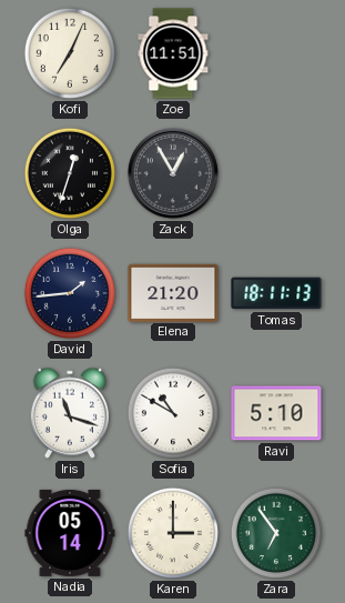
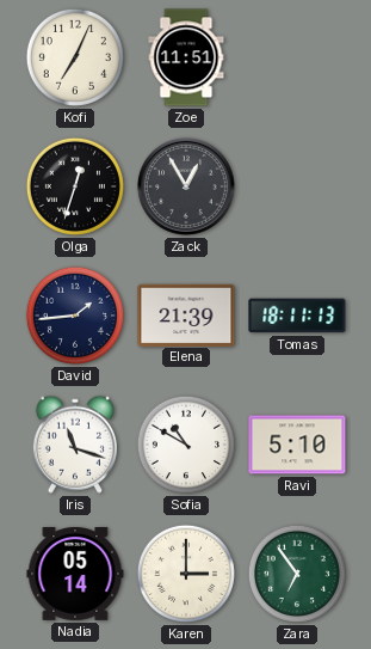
Elena: 21:20 -> 21:39 (186, 314)
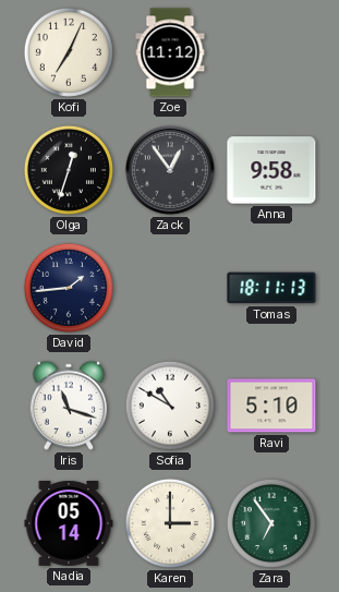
Zoe: 11:51 -> 11:12 (170, 52)
Zack: 12:55 -> 12:54 (170, 170)
Anna: none -> 9:58 (271, 170)
Elena: 21:39 -> none (186, 314)
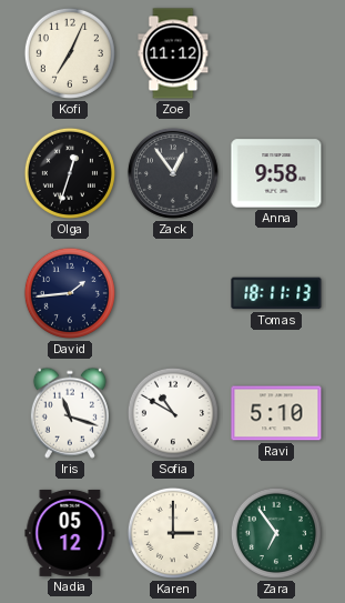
Nadia: 05:14 -> 05:12 (70, 533)
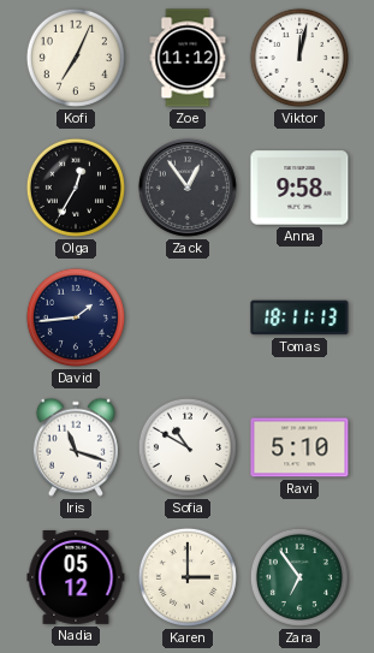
Viktor: none -> 12:02 (299, 58)
Olga: 12:33 -> 12:35 (76, 188)
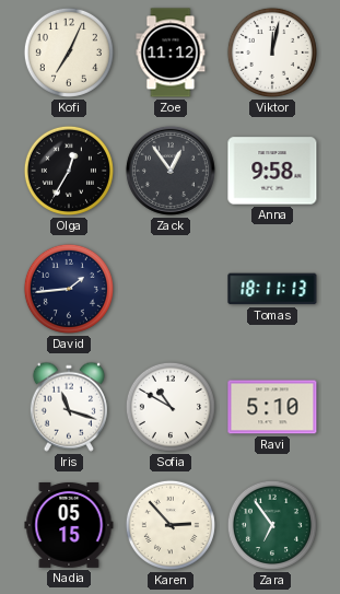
Nadia: 05:12 -> 05:15 (69, 525)
Karen: 3:00 -> 2:53 (171, 525)
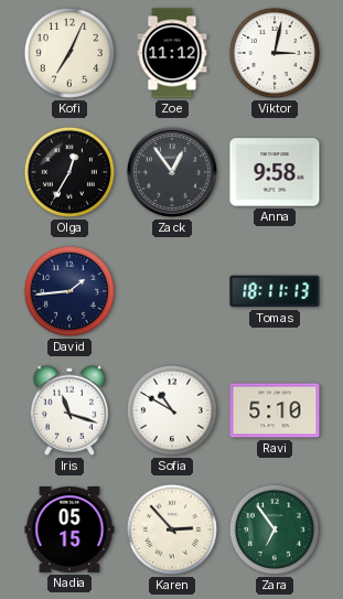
Viktor: 12:02 -> 3:02 (275, 53)
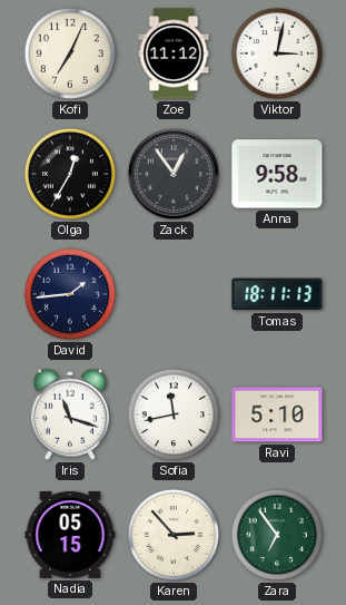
Sofia: 10:50 -> 11:43 (174, 414)
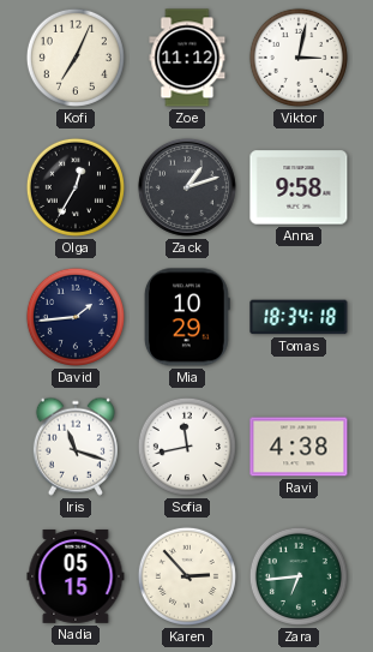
Zack: 12:54 -> 1:12 (187, 187)
Mia: none -> 10:29 (187, 317)
Tomas: 18:11 -> 18:34 (299, 317)
Ravi: 5:10 -> 4:38 (299, 447)
Zara: 6:54 -> 6:44 (299, 576)
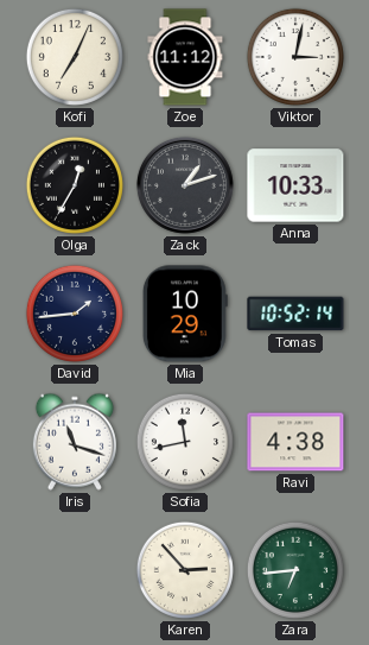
Anna: 9:58 -> 10:33 (295, 185)
Tomas: 18:34 -> 10:52 (295, 314)
Nadia: 05:15 -> none (76, 576)
